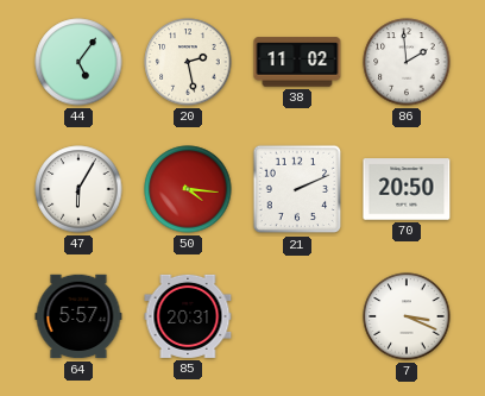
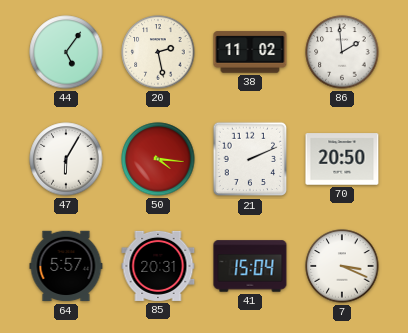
41: none -> 15:04 (250, 266)
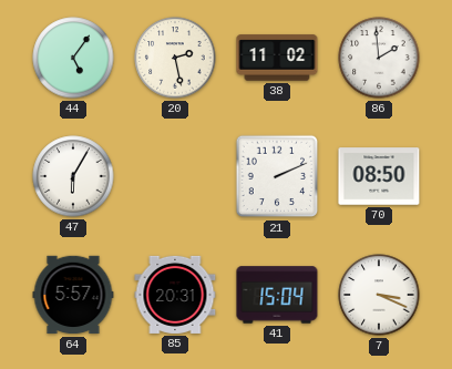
50: 4:16 -> none (158, 159)
70: 20:50 -> 08:50 (379, 176)
